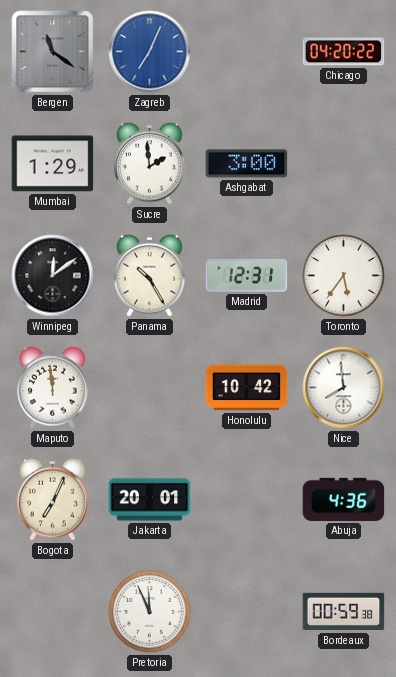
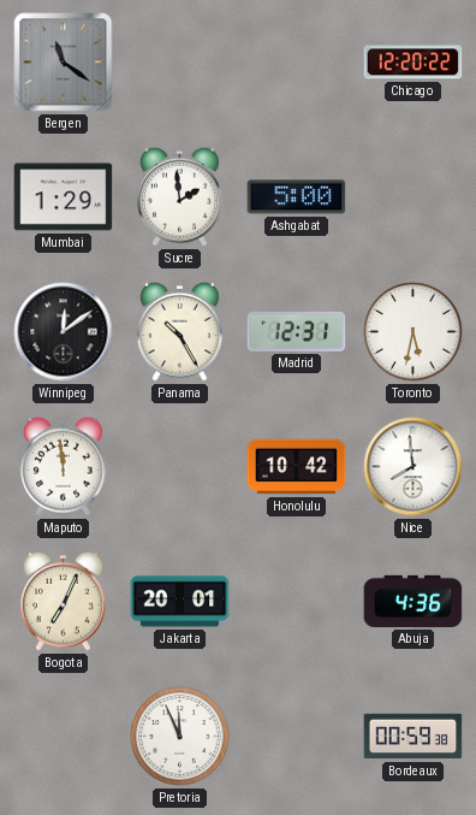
Zagreb: 7:04 -> none (150, 52)
Chicago: 04:20 -> 12:20 (413, 63)
Ashgabat: 3:00 -> 5:00 (297, 197)
Toronto: 5:36 -> 5:32 (413, 332)
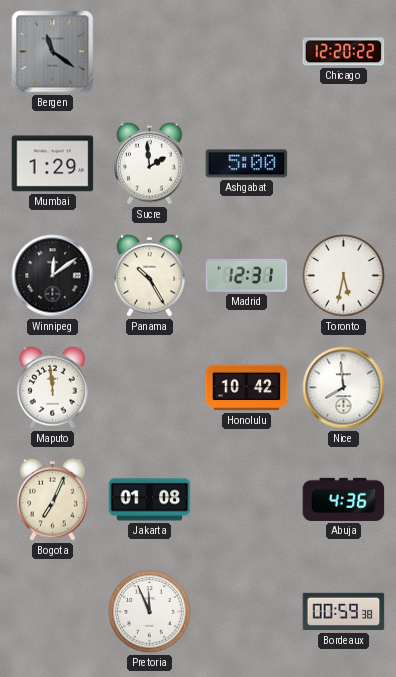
Jakarta: 20:01 -> 01:08 (150, 500)
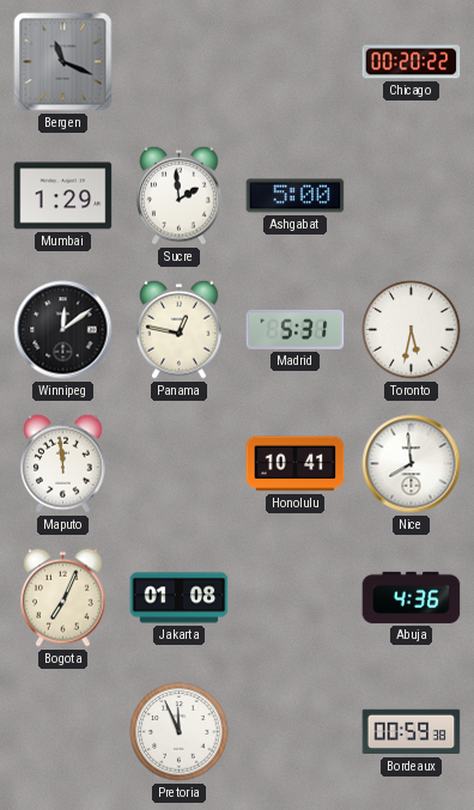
Bergen: 11:21 -> 11:19 (63, 62)
Chicago: 12:20 -> 00:20 (412, 62)
Panama: 10:25 -> 12:47 (180, 329)
Madrid: 12:31 -> 5:31 (296, 329)
Honolulu: 10:42 -> 10:41 (296, 464)
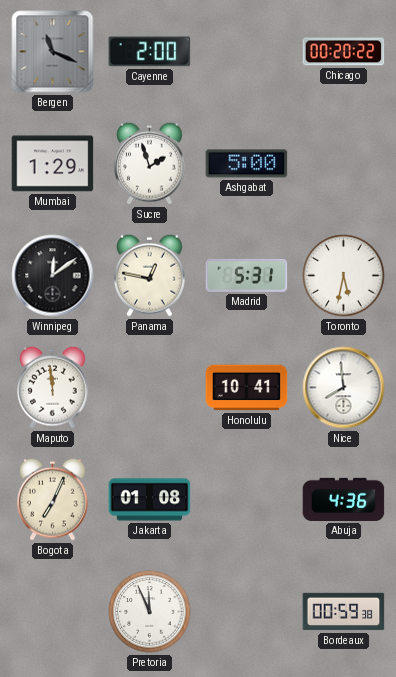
Cayenne: none -> 2:00 (150, 52)
Sucre: 1:59 -> 1:57 (150, 163)
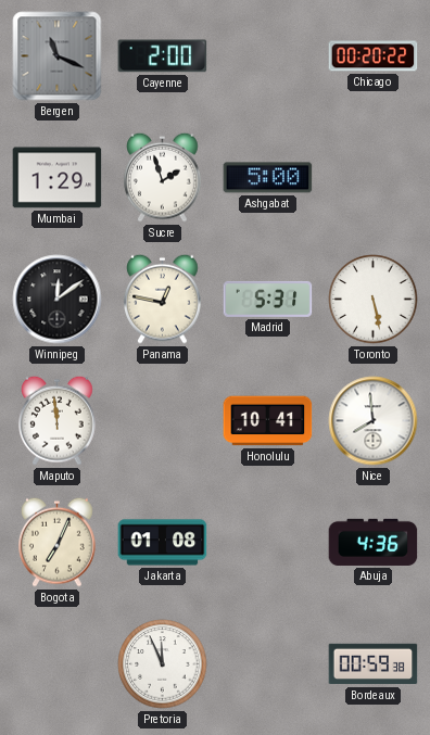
Toronto: 5:32 -> 5:28 (374, 300)
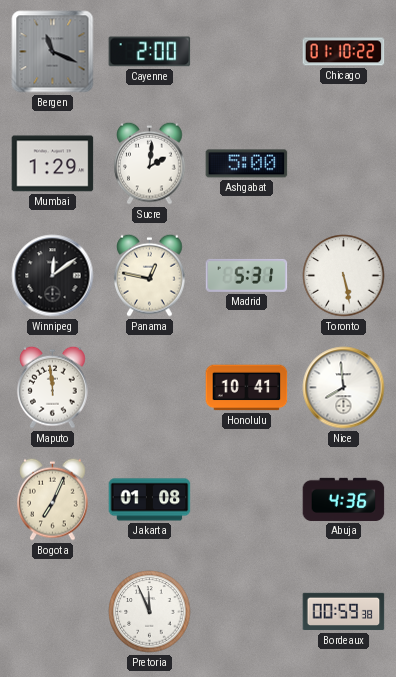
Chicago: 00:20 -> 01:10 (344, 52)
Sucre: 1:57 -> 2:01 (150, 163)
